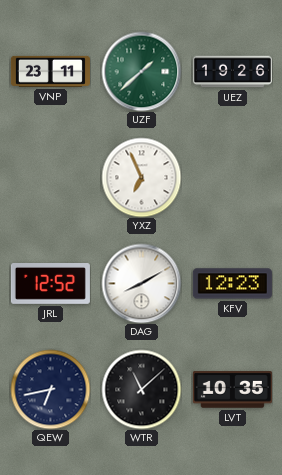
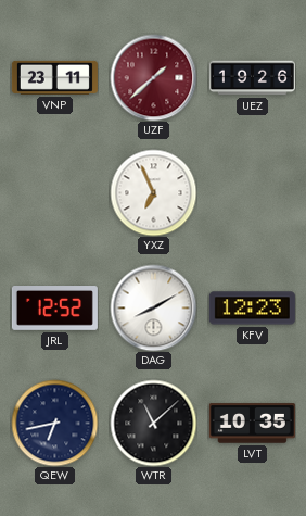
UZF dial: green -> burgundy (153, 77)
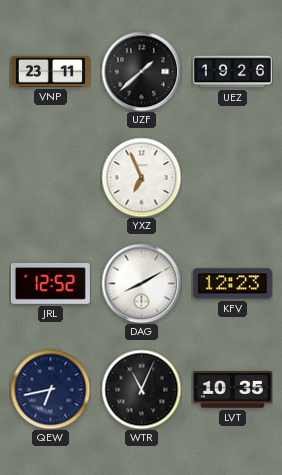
UZF dial: burgundy -> black (141, 71)
WTR: 11:08 -> 11:04 (141, 389)
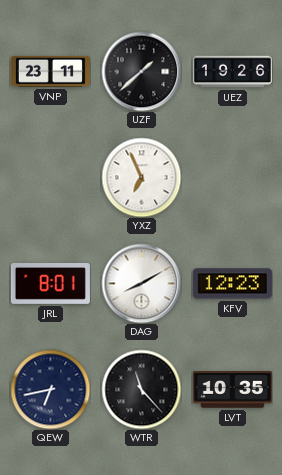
JRL: 12:52 -> 8:01 (50, 284)
WTR: 11:04 -> 11:23 (141, 389)
